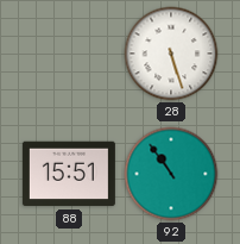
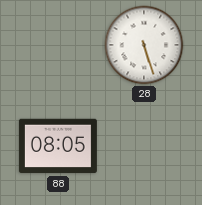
88: 15:51 -> 08:05 (58, 146)
92: 10:54 -> none (171, 174)
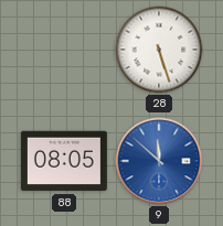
9: none -> 11:52 (159, 161)
